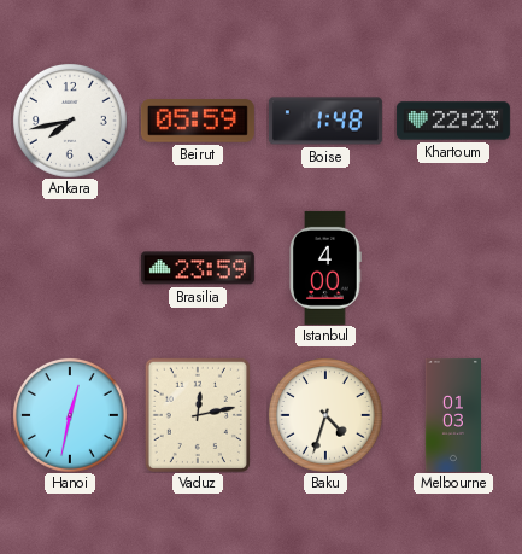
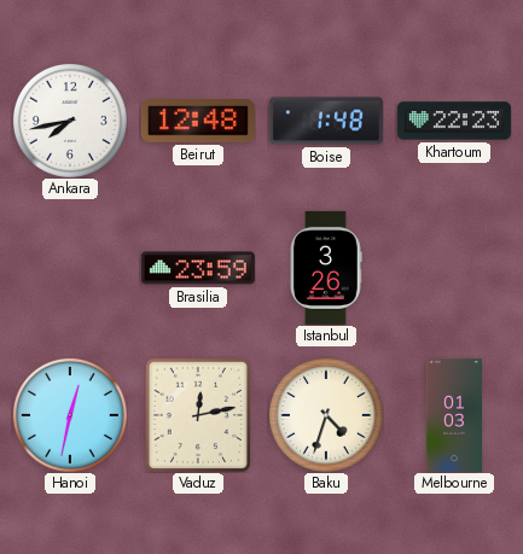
Beirut: 05:59 -> 12:48 (198, 121)
Istanbul: 4:00 -> 3:26 (326, 268)
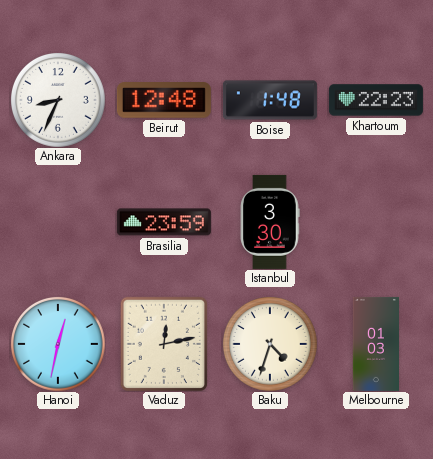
Ankara: 7:43 -> 8:34 (58, 100)
Istanbul: 3:26 -> 3:30 (270, 222)
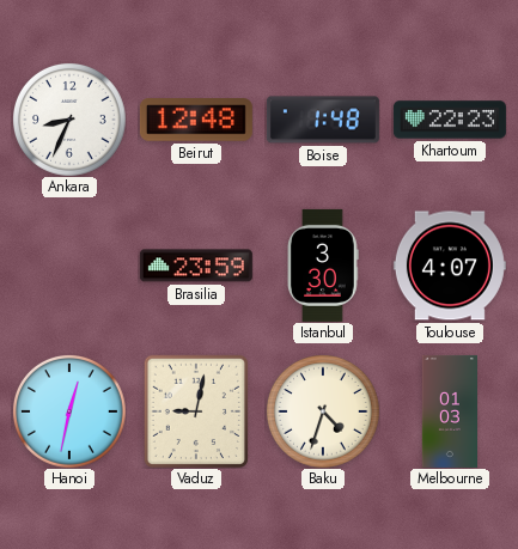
Toulouse: none -> 4:07 (450, 266)
Vaduz: 12:13 -> 9:02 (196, 411)
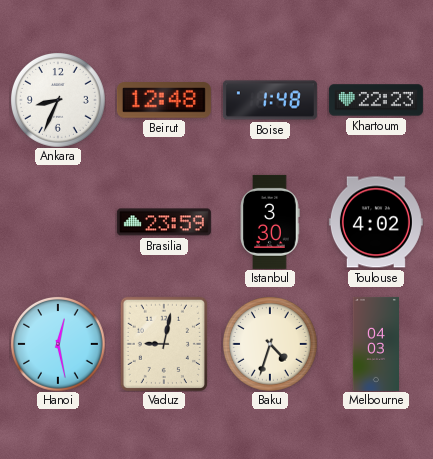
Toulouse: 4:07 -> 4:02 (376, 222)
Hanoi: 12:32 -> 12:28 (58, 344)
Melbourne: 01:03 -> 04:03 (375, 344)
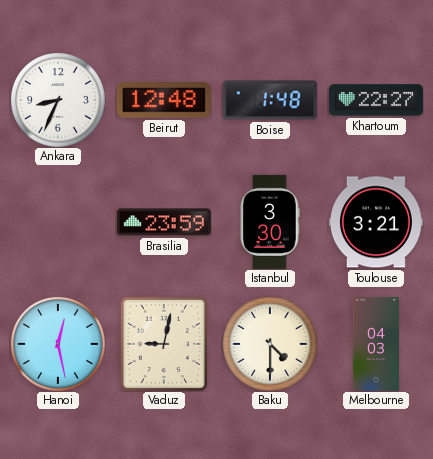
Khartoum: 22:23 -> 22:27 (376, 100)
Toulouse: 4:02 -> 3:21 (376, 222)
Baku: 4:33 -> 4:30 (270, 344)
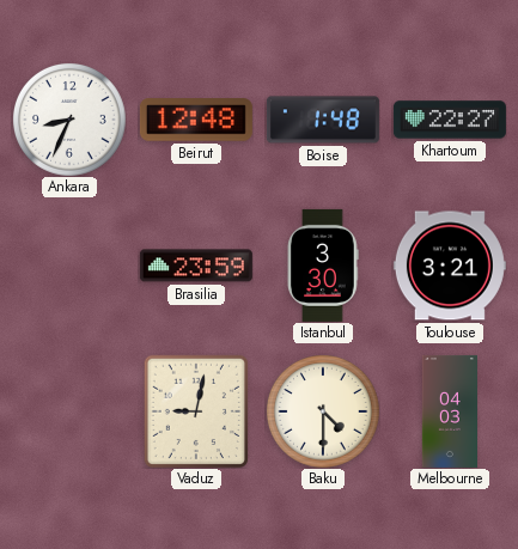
Hanoi: 12:28 -> none (58, 344)
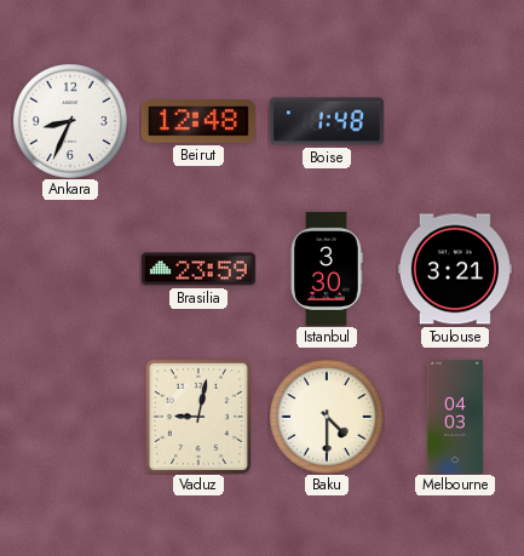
Khartoum: 22:27 -> none (450, 120)
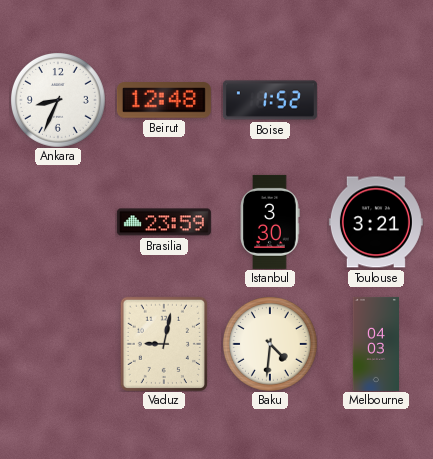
Boise: 1:48 -> 1:52 (270, 100)
Baku: 4:30 -> 4:31 (270, 344)
